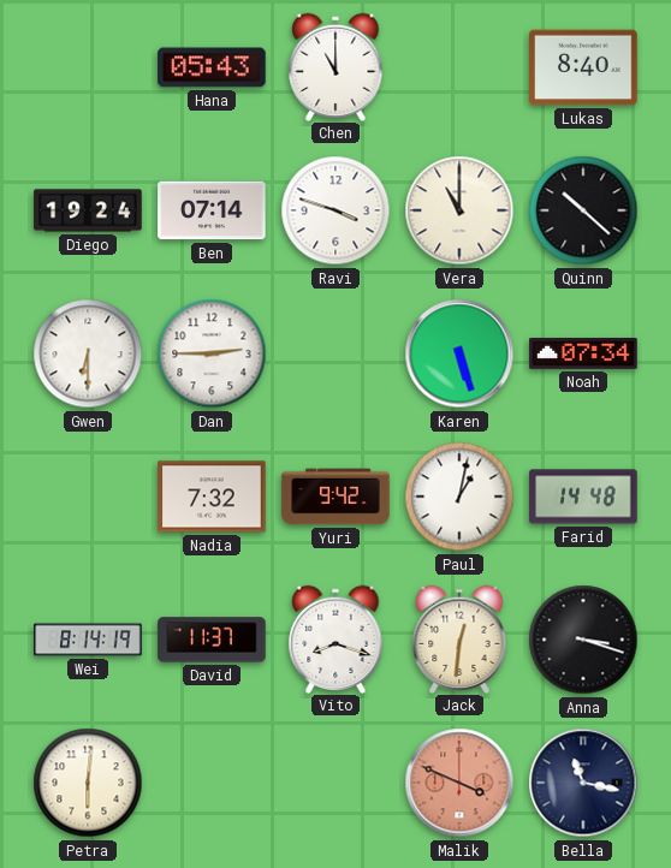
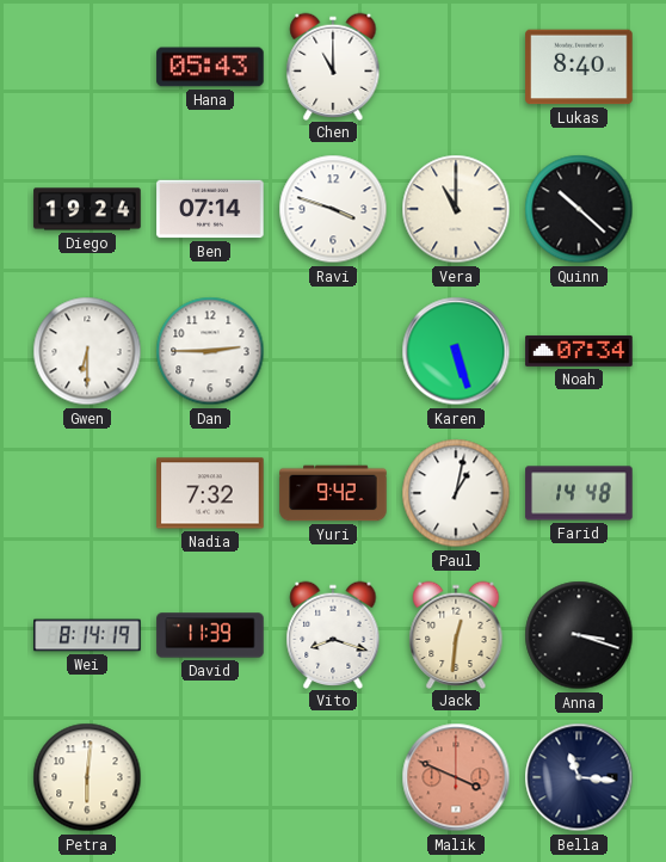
David: 11:37 -> 11:39 (210, 635)
Bella: 11:17 -> 11:16 (579, 777)
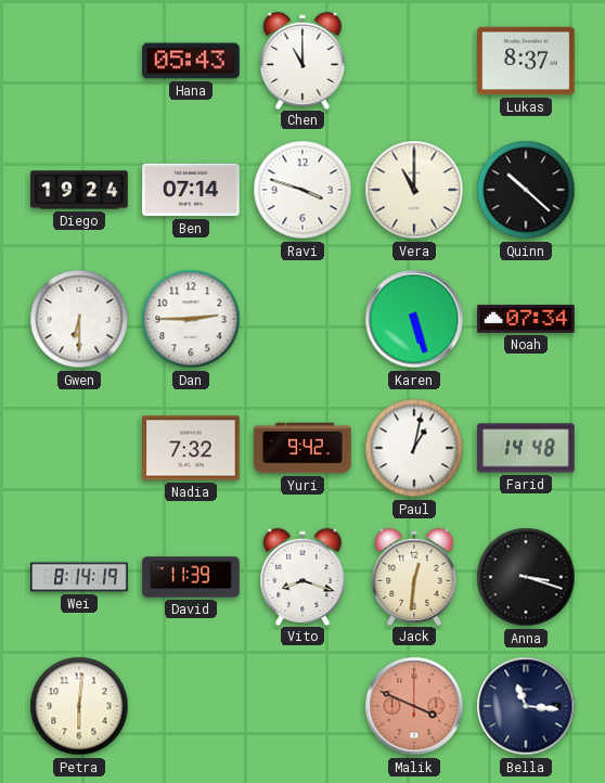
Lukas: 8:40 -> 8:37 (526, 61)
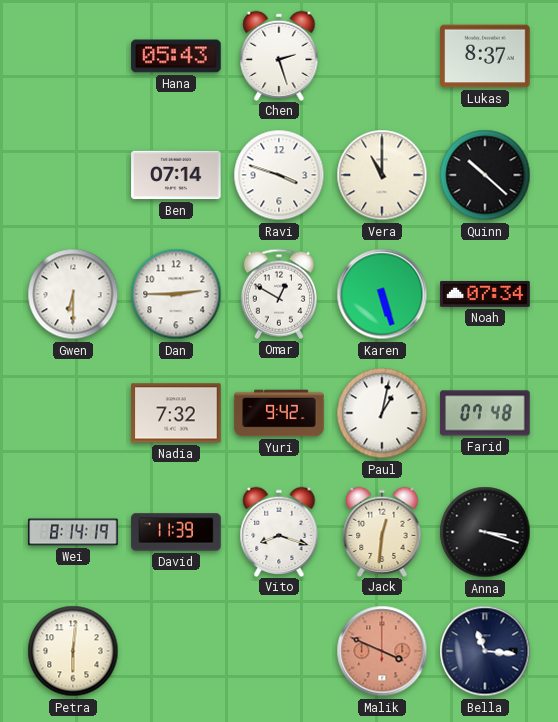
Chen: 11:00 -> 2:27 (279, 55)
Diego: 19:24 -> none (79, 190)
Omar: none -> 12:50 (279, 294)
Farid: 14:48 -> 07:48 (485, 413)
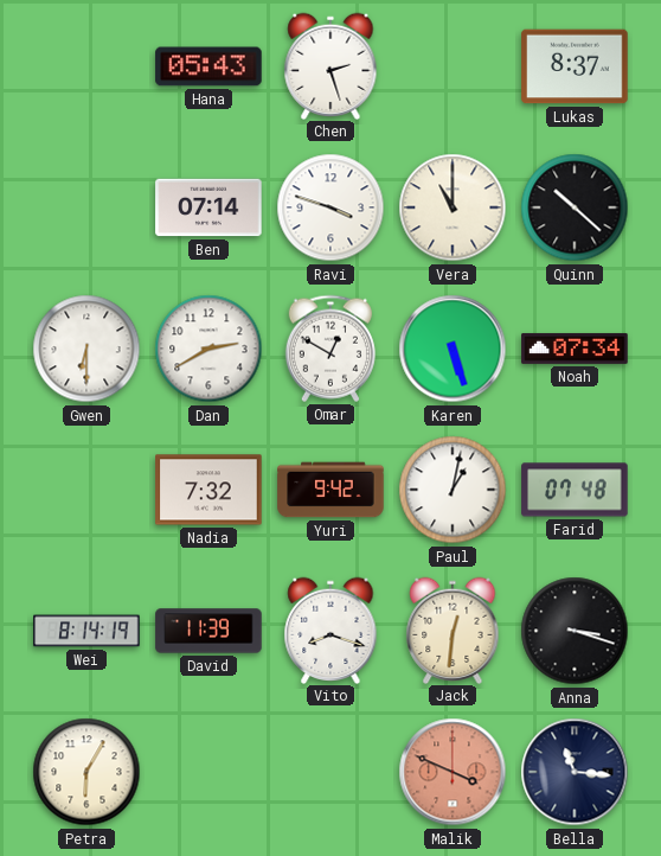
Dan: 2:45 -> 2:40 (208, 349)
Petra: 6:01 -> 6:05 (86, 772)
